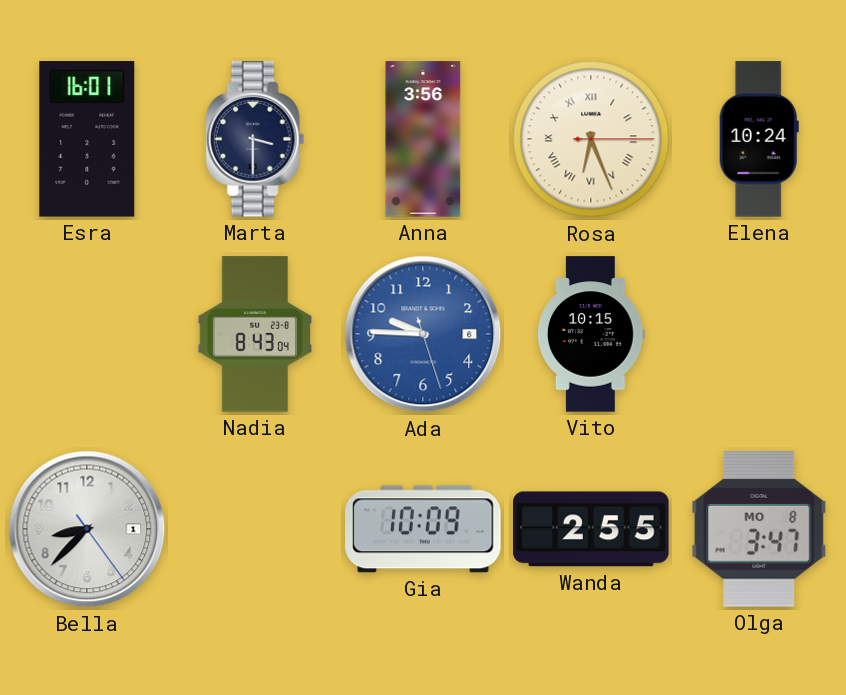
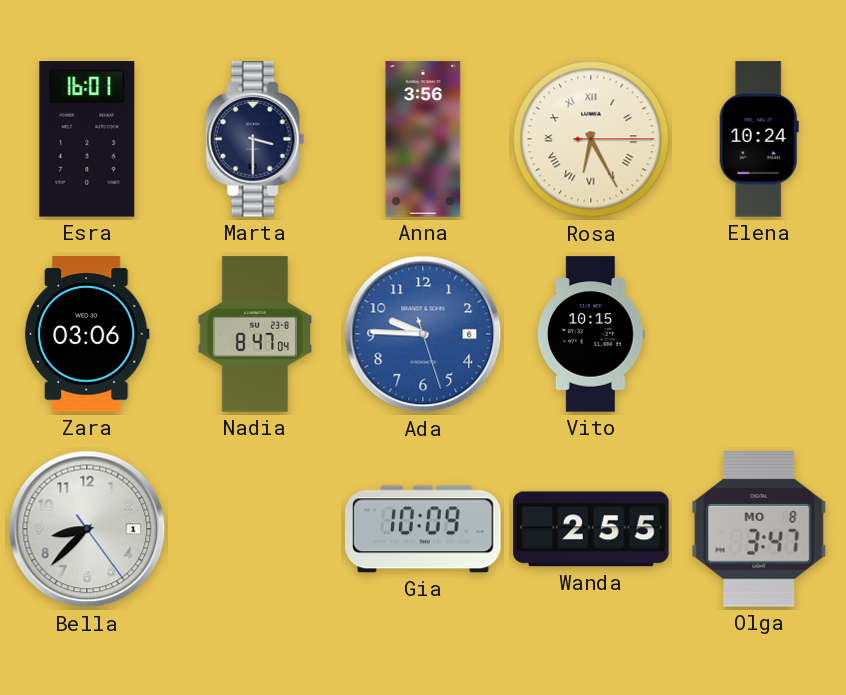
Rosa: 6:26 -> 6:25 (591, 139)
Zara: none -> 03:06 (87, 334)
Nadia: 8:43 -> 8:47 (255, 334)
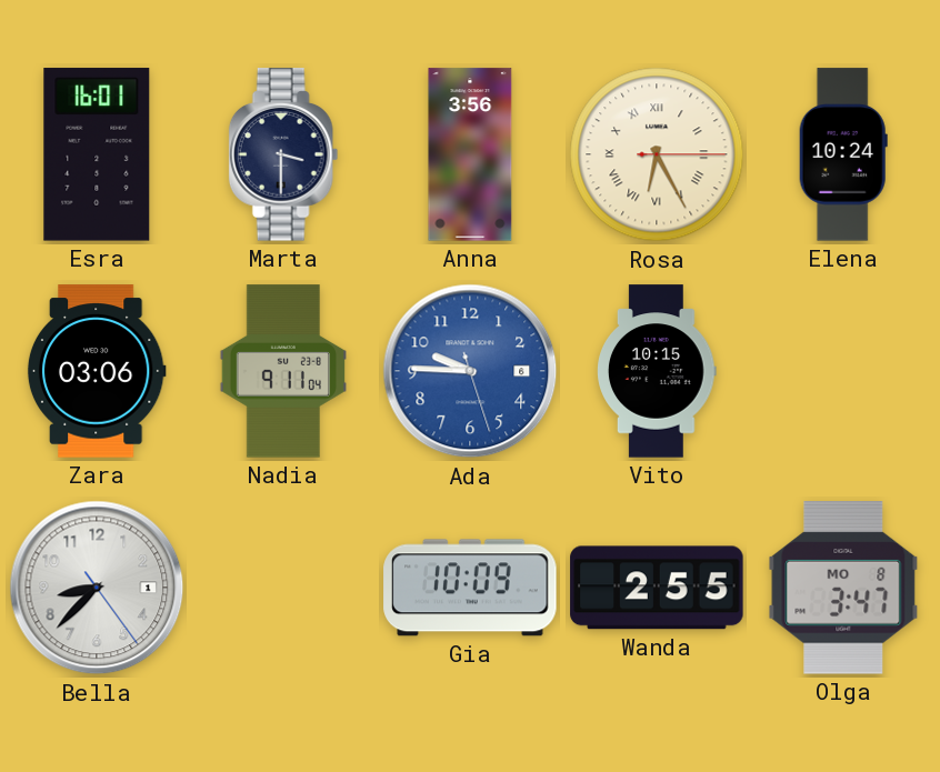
Nadia: 8:47 -> 9:11 (283, 371)
